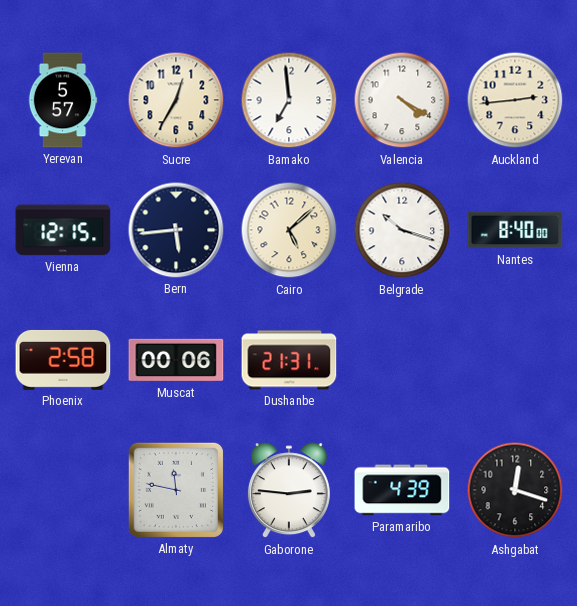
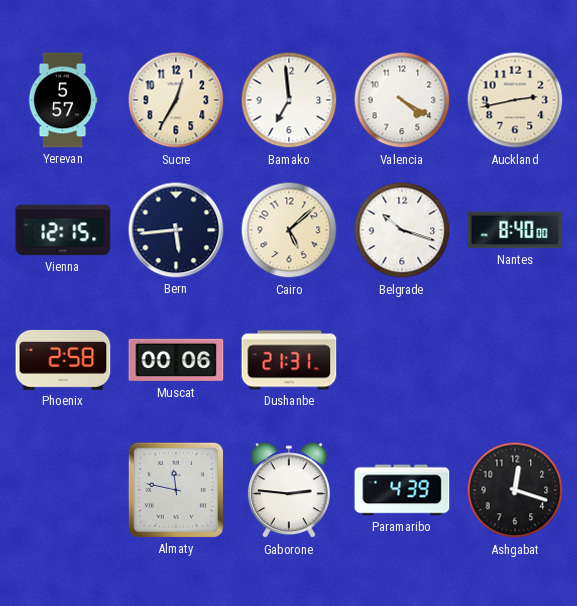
Auckland: 2:44 -> 2:43 (515, 100)
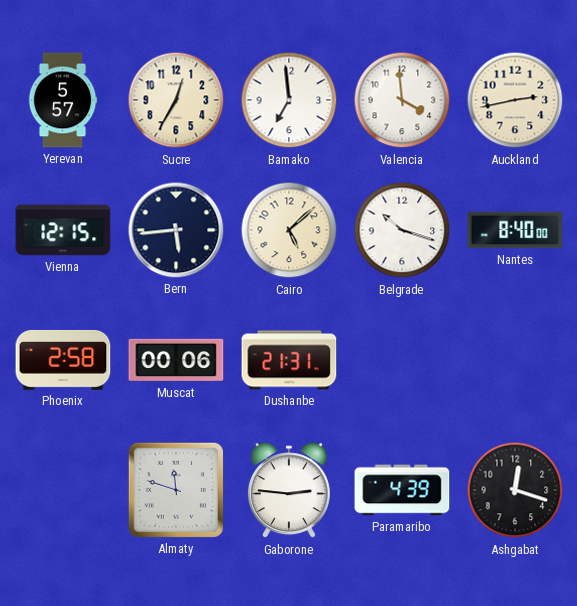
Valencia: 4:20 -> 3:59 (402, 100)
Almaty: 11:47 -> 11:48 (176, 490)
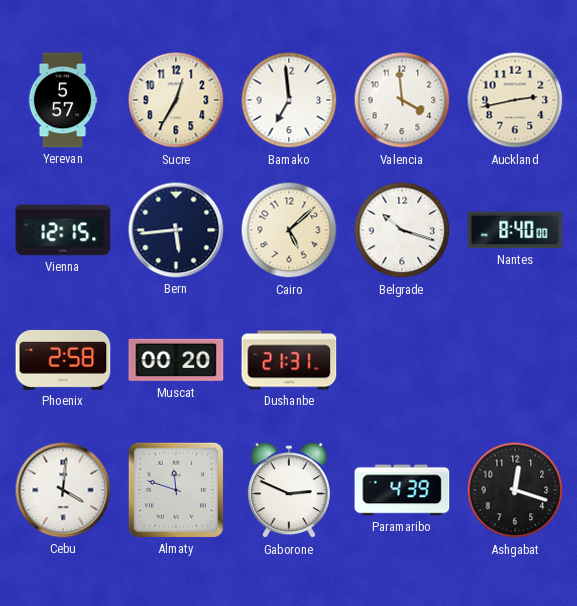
Muscat: 00:06 -> 00:20 (176, 360)
Cebu: none -> 4:01 (63, 490)
Gaborone: 2:46 -> 2:49 (289, 491)
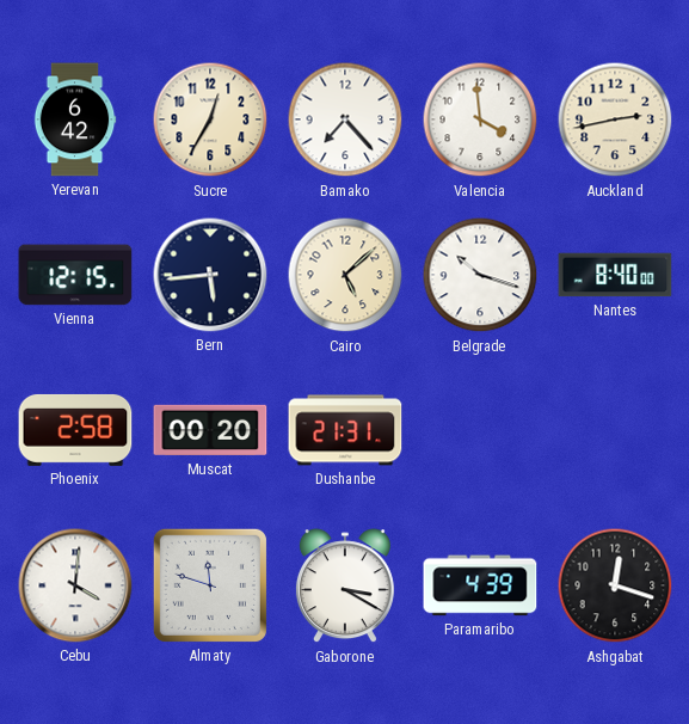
Yerevan: 5:57 -> 6:42 (75, 119)
Bamako: 6:59 -> 7:23 (345, 119)
Gaborone: 2:49 -> 3:20 (345, 587)
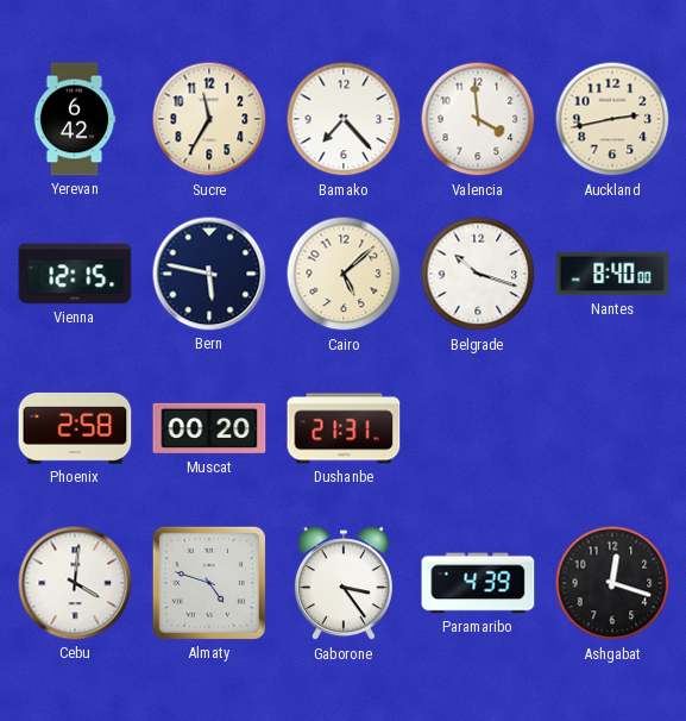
Sucre: 12:35 -> 11:35 (209, 119)
Bern: 5:44 -> 5:47 (209, 274)
Almaty: 11:48 -> 4:48 (209, 583)
Gaborone: 3:20 -> 3:24 (344, 584)
